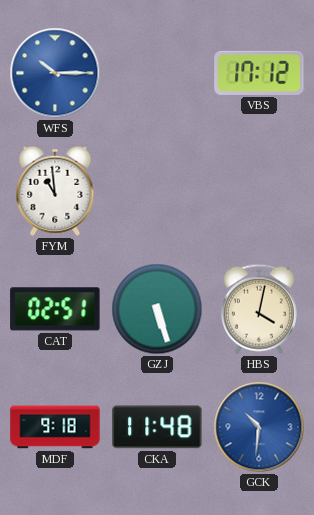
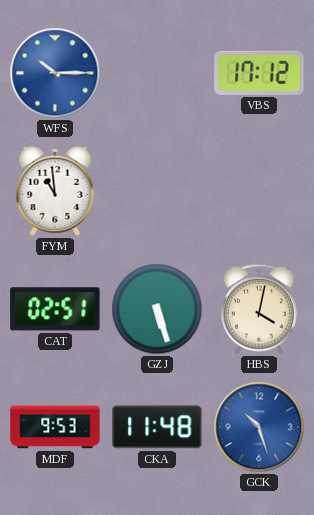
MDF: 9:18 -> 9:53 (55, 427)
GCK: 10:31 -> 10:27 (259, 427)
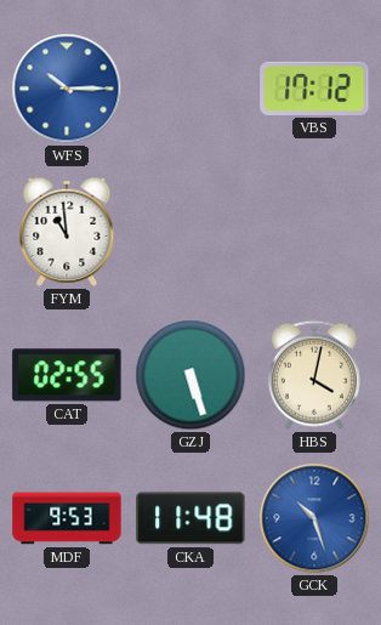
CAT: 02:51 -> 02:55 (67, 375)
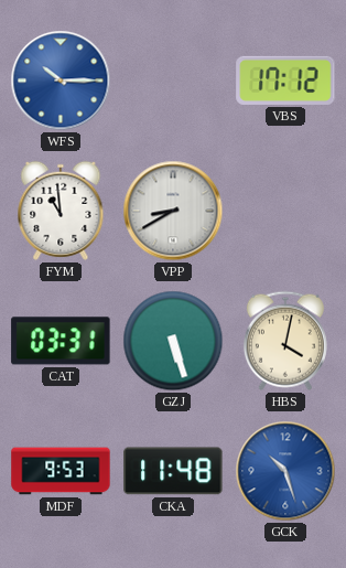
VPP: none -> 8:40 (173, 211)
CAT: 02:55 -> 03:31 (61, 341)
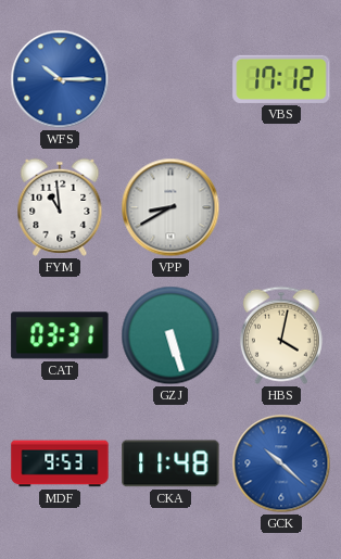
GCK: 10:27 -> 10:22 (281, 463)
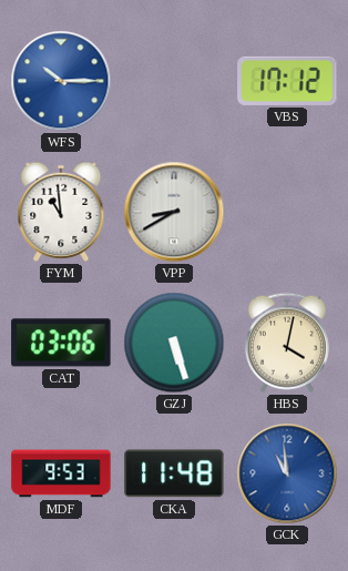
CAT: 03:31 -> 03:06 (61, 343)
GCK: 10:22 -> 10:59 (287, 473)
